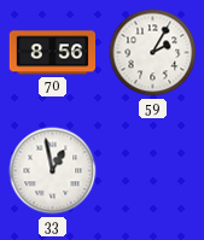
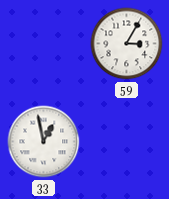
70: 8:56 -> none (52, 53)
59: 2:05 -> 3:05 (127, 44)
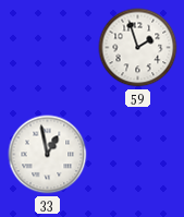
59: 3:05 -> 1:57 (138, 48)
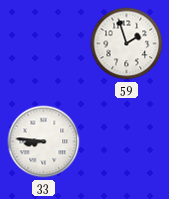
33: 12:58 -> 8:46 (44, 142)
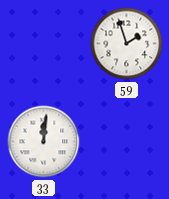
33: 8:46 -> 12:01 (44, 142)
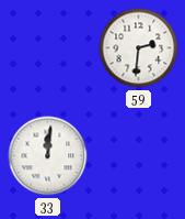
59: 1:57 -> 2:31 (139, 48)
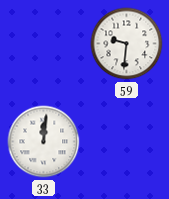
59: 2:31 -> 9:31 (127, 44)
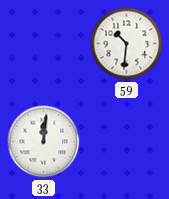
59: 9:31 -> 10:31 (127, 44)
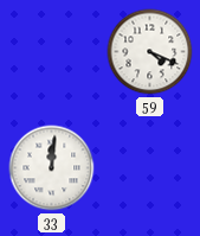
59: 10:31 -> 4:19 (150, 52)
